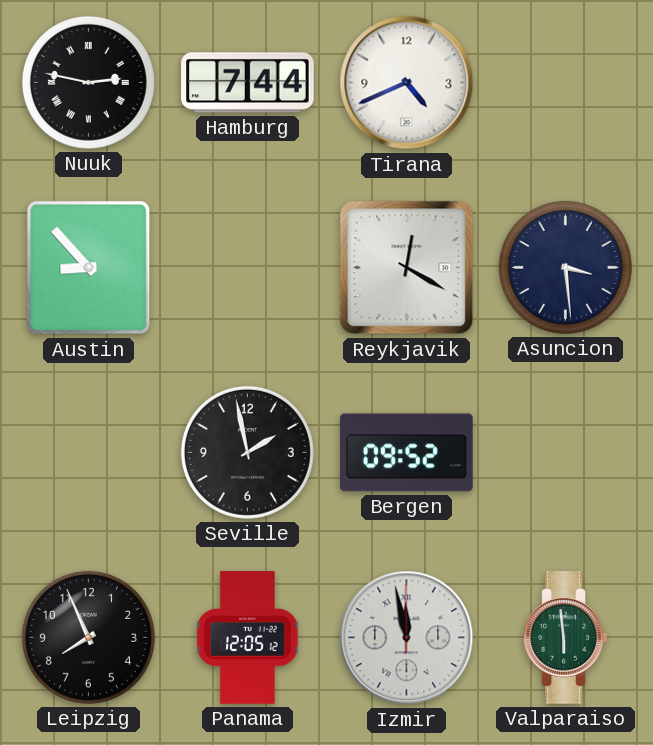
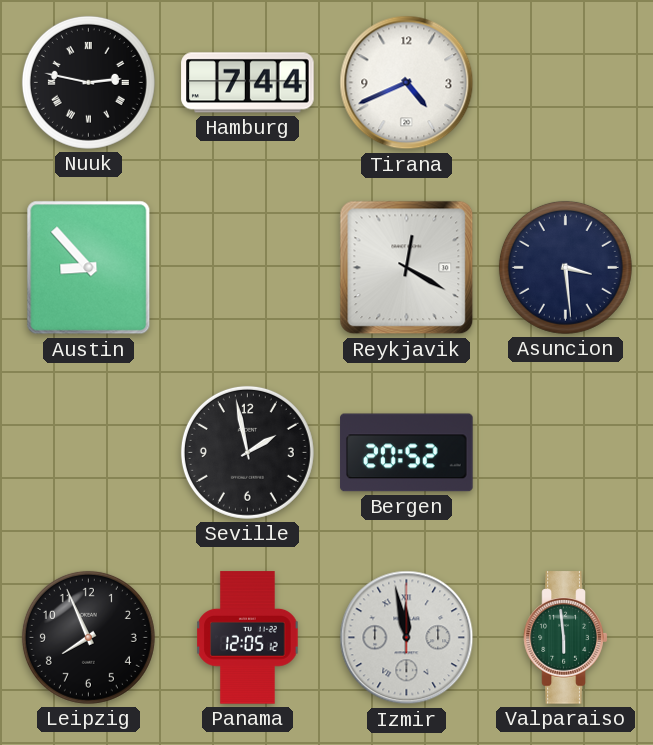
Bergen: 09:52 -> 20:52 (407, 453)
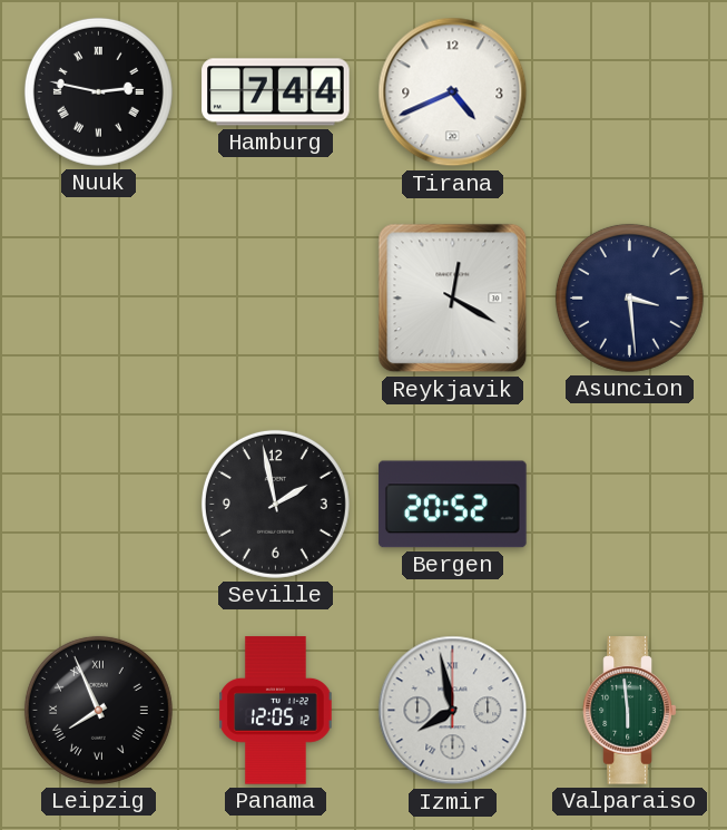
Austin: 8:53 -> none (89, 268)
Leipzig numerals: Arabic -> Roman (98, 710)
Izmir: 11:58 -> 7:58 (453, 711)
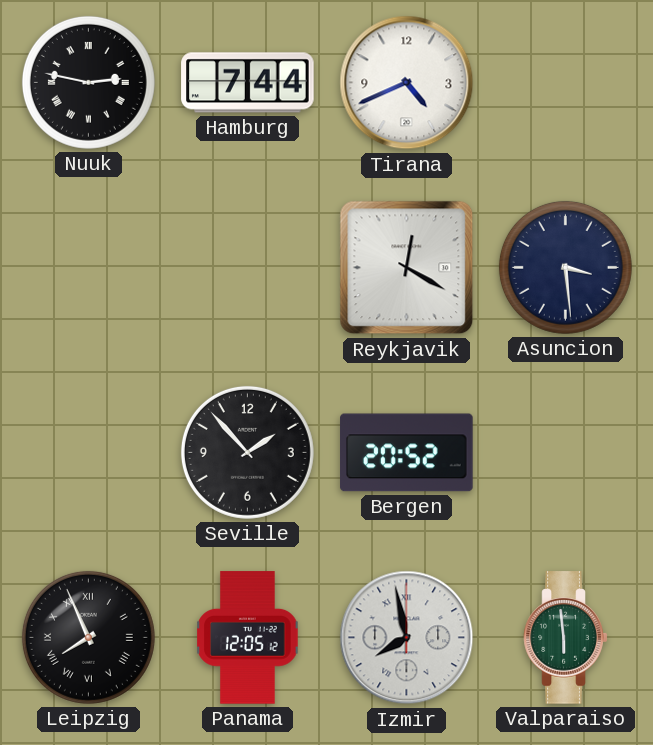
Seville: 1:58 -> 1:53 (247, 452)
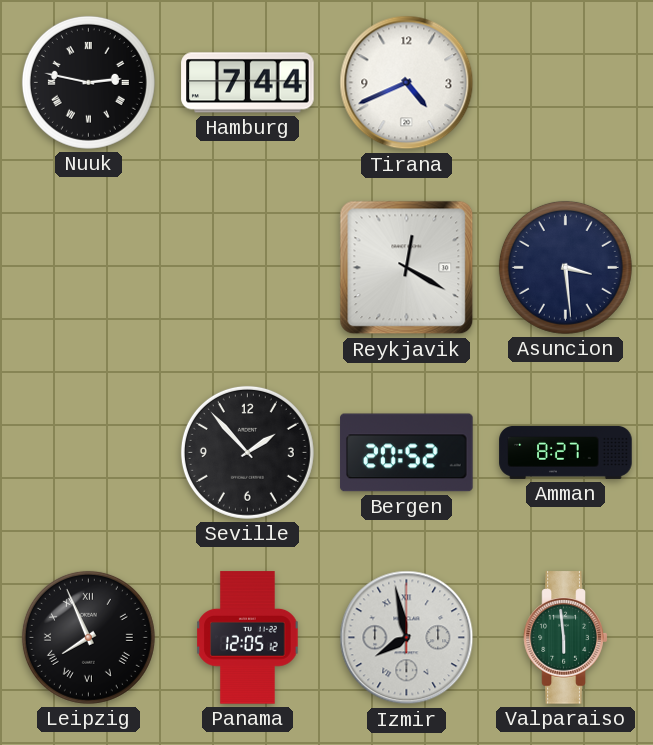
Amman: none -> 8:27 (566, 452)
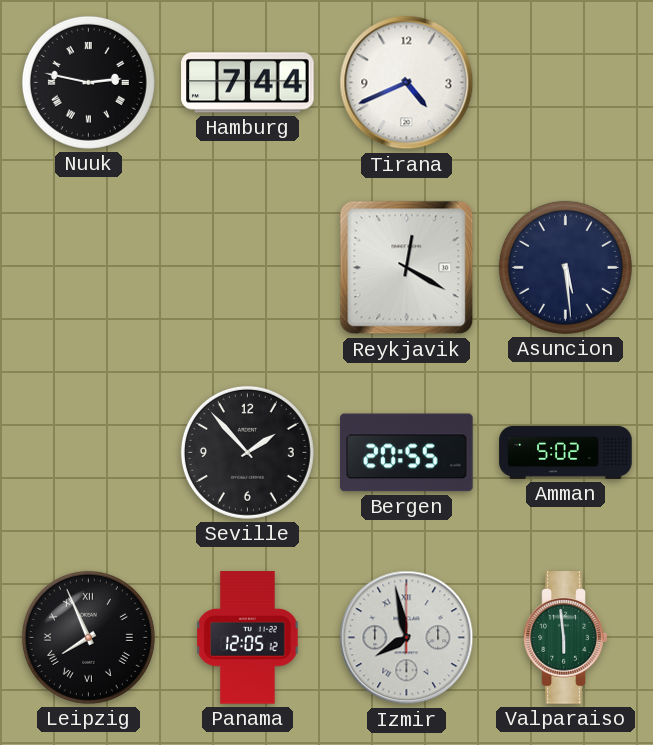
Asuncion: 3:29 -> 5:29 (565, 267)
Bergen: 20:52 -> 20:55 (407, 453)
Amman: 8:27 -> 5:02 (566, 452)
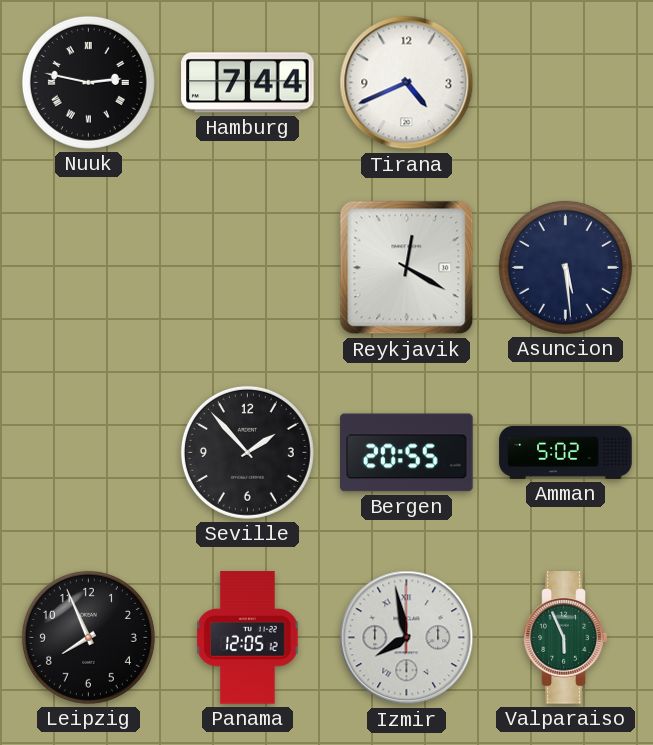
Leipzig numerals: Roman -> Arabic (88, 637)
Valparaiso: 5:59 -> 5:56 (566, 638)
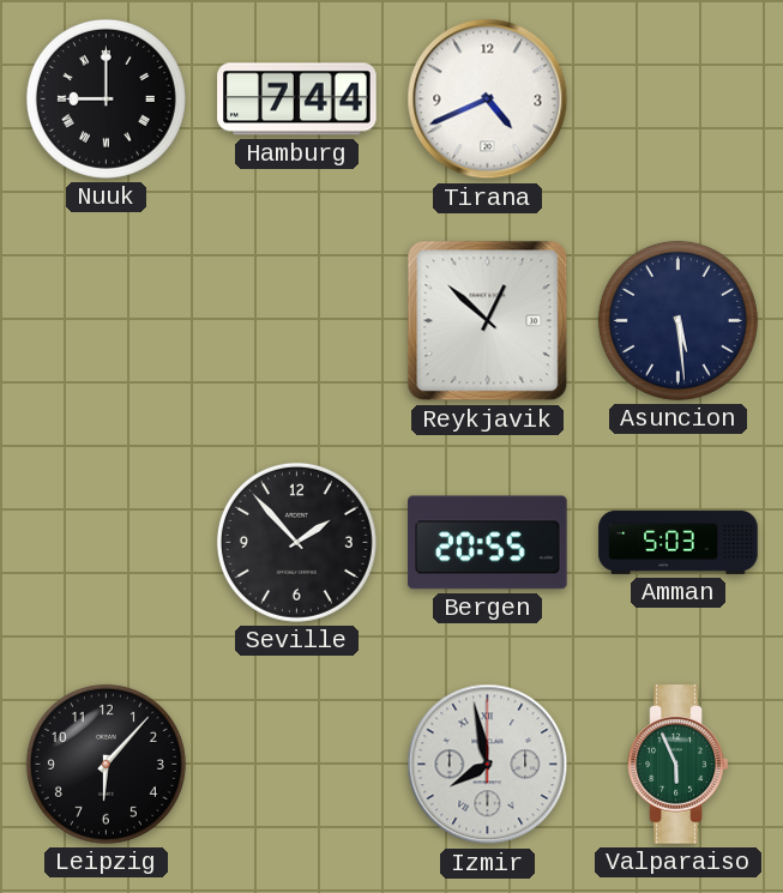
Nuuk: 2:47 -> 9:00 (106, 98)
Reykjavik: 12:20 -> 12:52 (488, 321)
Amman: 5:02 -> 5:03 (679, 542)
Leipzig: 7:56 -> 6:07 (106, 764)
Panama: 12:05 -> none (248, 638)
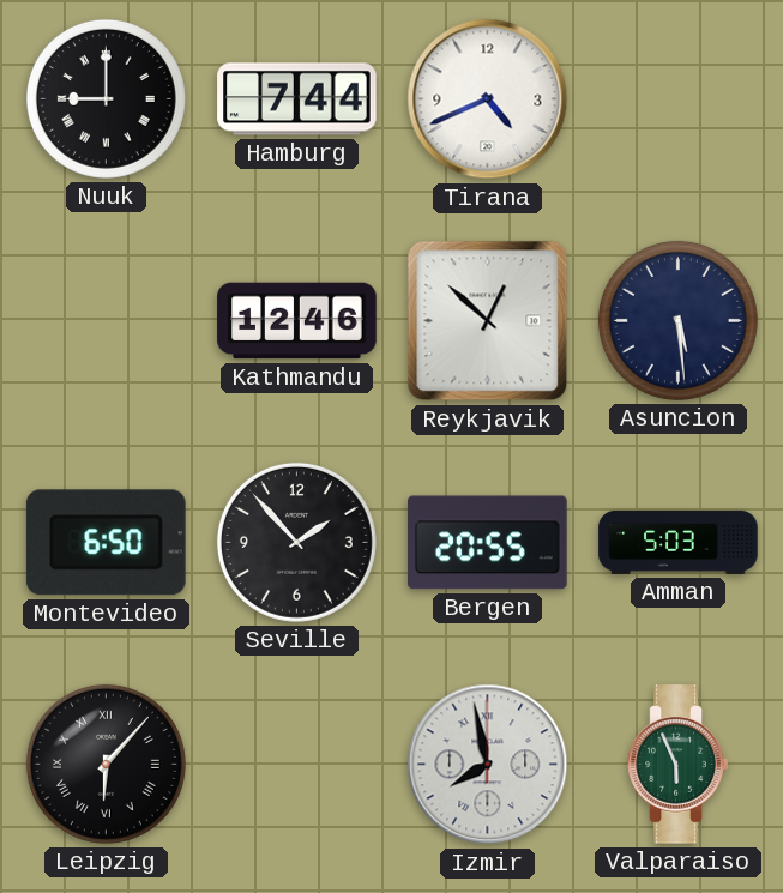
Kathmandu: none -> 12:46 (297, 321)
Montevideo: none -> 6:50 (106, 543)
Leipzig numerals: Arabic -> Roman (106, 764)
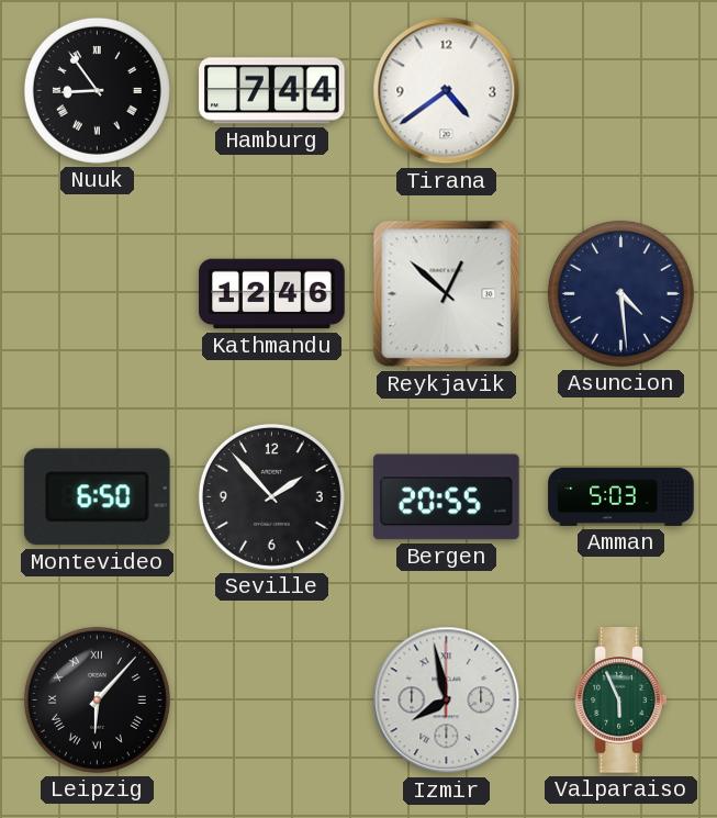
Nuuk: 9:00 -> 8:54 (97, 90)
Tirana: 4:41 -> 4:39 (447, 91)
Asuncion: 5:29 -> 4:29 (620, 293)
